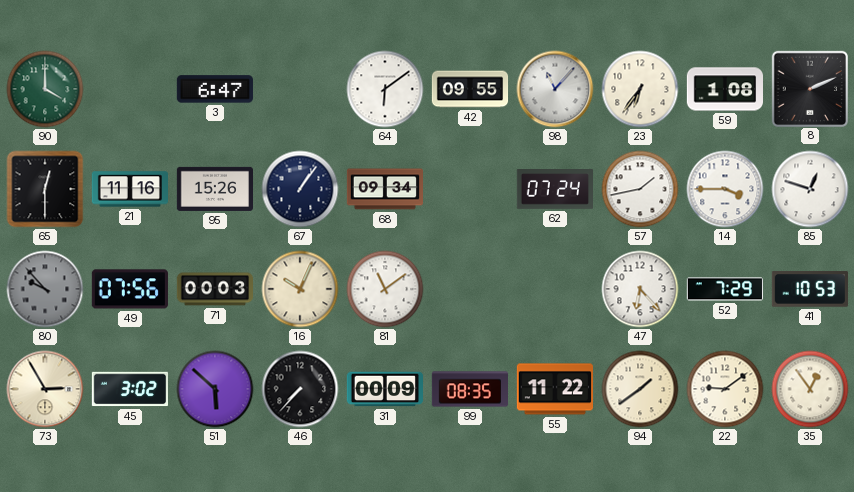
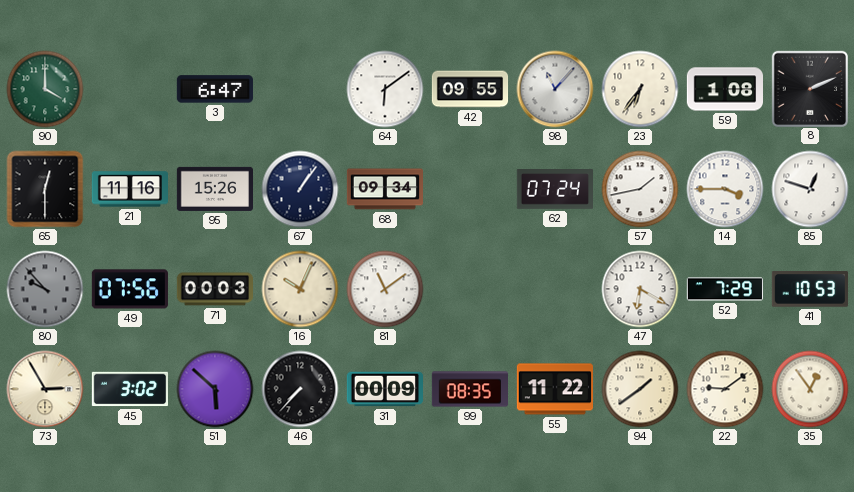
47: 6:23 -> 6:20 (640, 289)
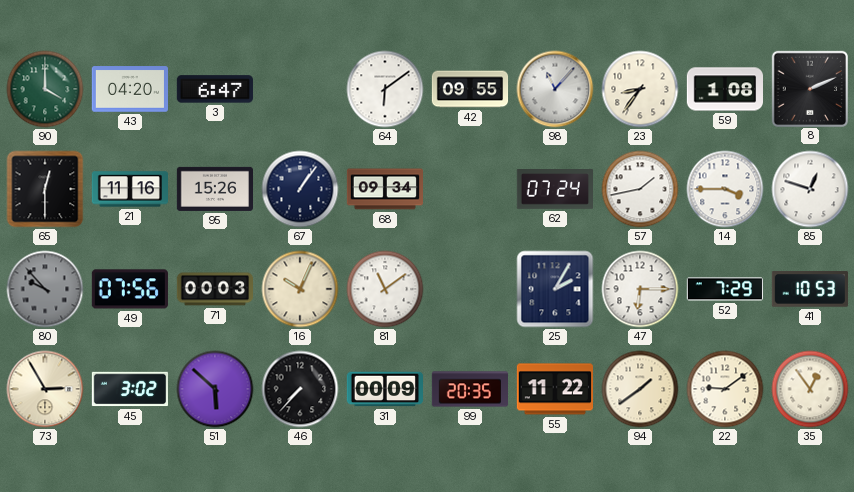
43: none -> 04:20 (129, 89)
23: 6:36 -> 8:36 (640, 89)
25: none -> 2:05 (555, 289)
47: 6:20 -> 6:15 (640, 289)
99: 08:35 -> 20:35 (469, 389)
